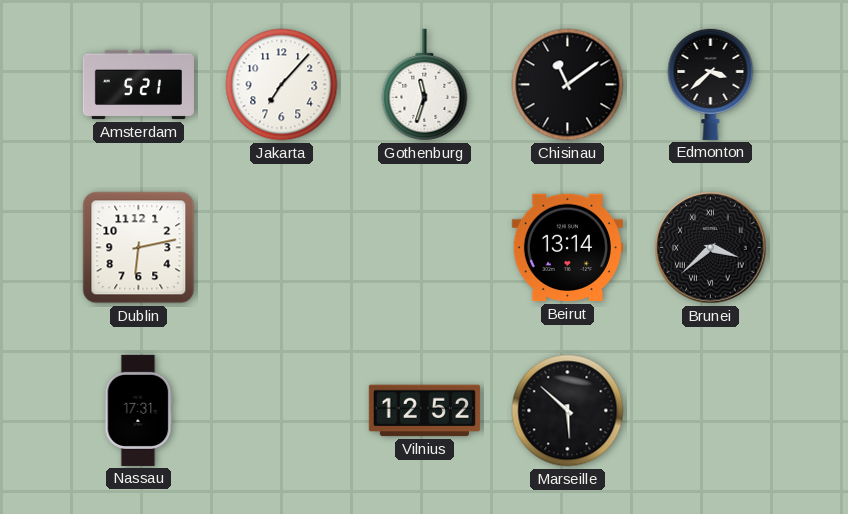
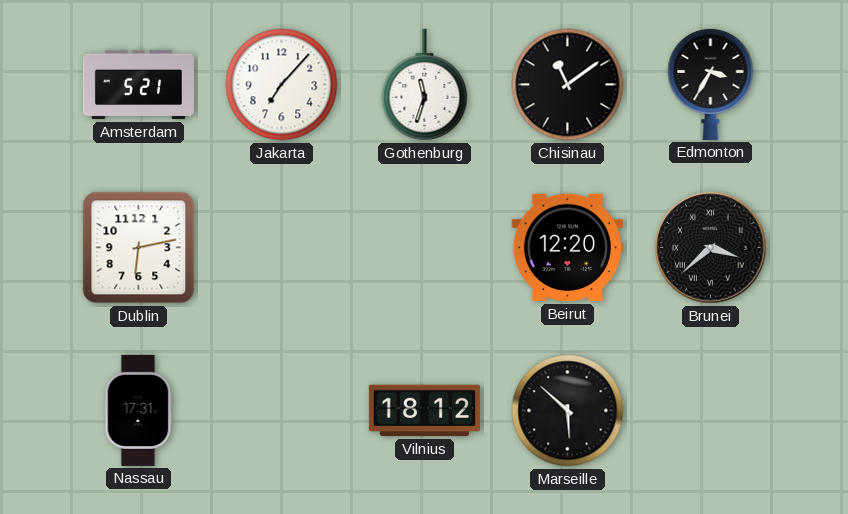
Edmonton: 3:38 -> 3:35 (711, 84)
Beirut: 13:14 -> 12:20 (567, 248)
Vilnius: 12:52 -> 18:12 (424, 411)
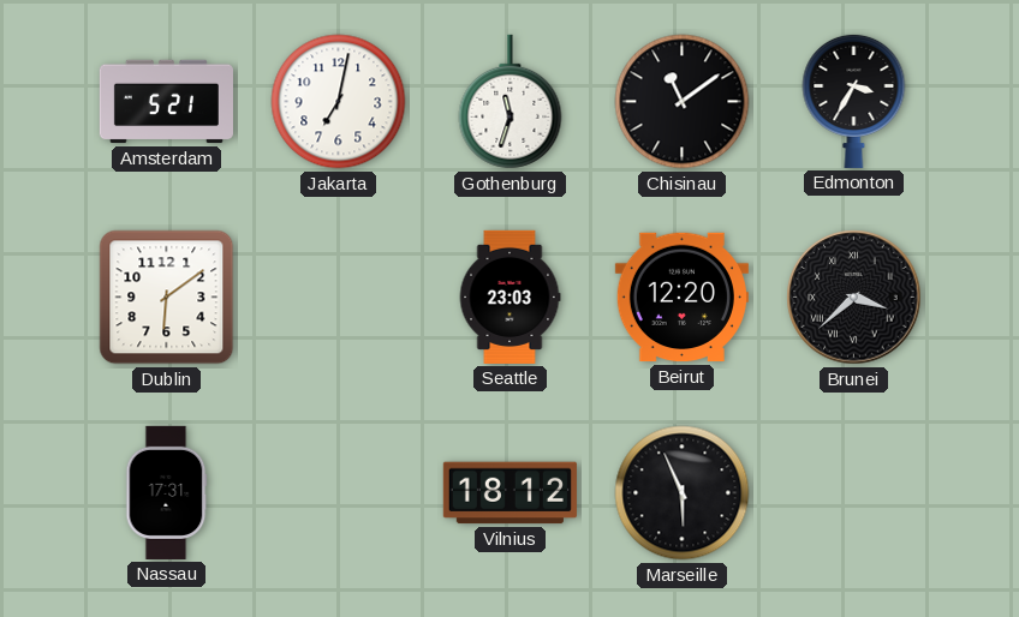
Jakarta: 7:07 -> 7:02 (339, 102)
Dublin: 6:13 -> 6:09 (167, 298)
Seattle: none -> 23:03 (509, 296)
Marseille: 5:52 -> 5:56 (683, 493)
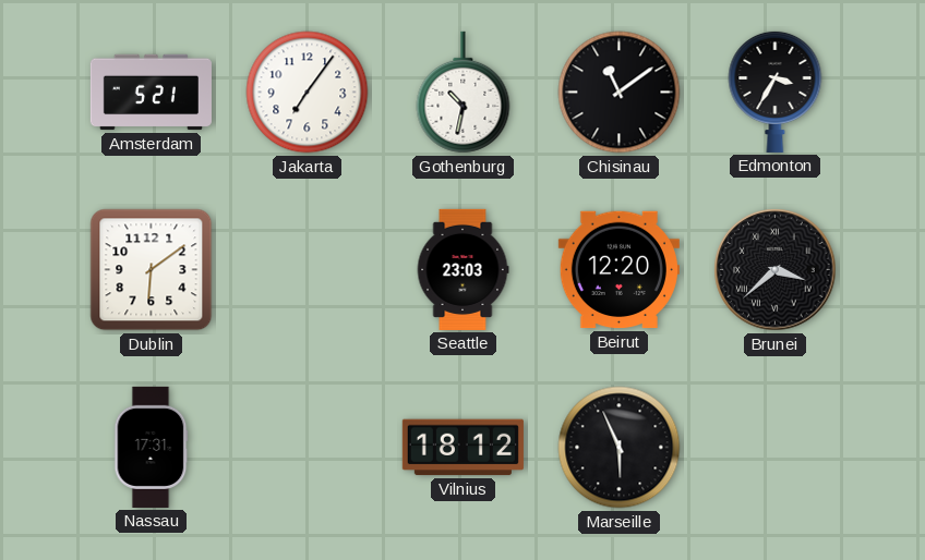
Jakarta: 7:02 -> 7:06 (308, 93)
Gothenburg: 11:33 -> 10:32 (464, 93)
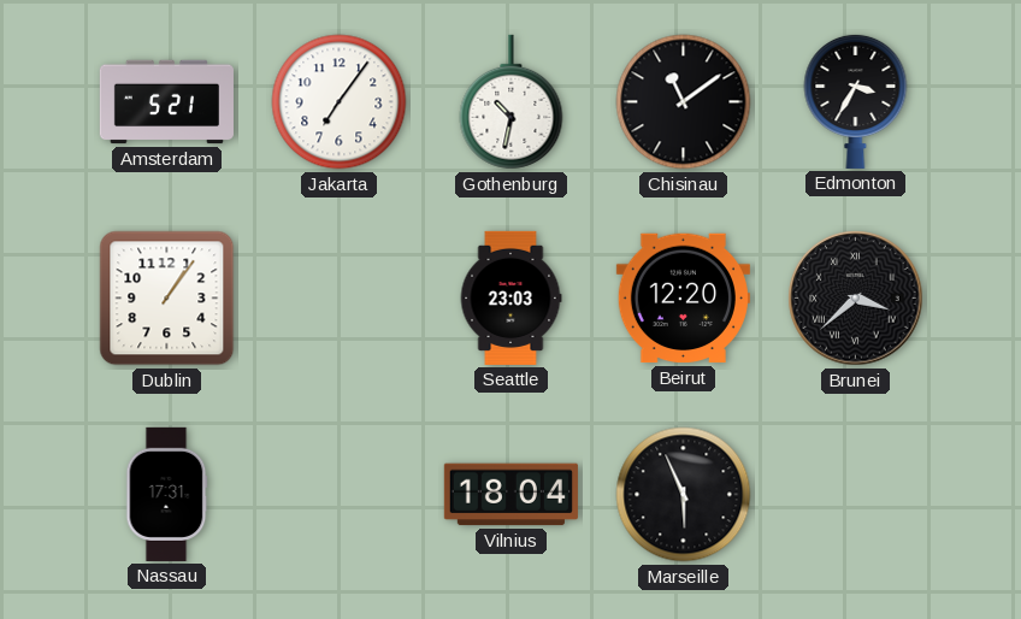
Dublin: 6:09 -> 1:06 (167, 299)
Vilnius: 18:12 -> 18:04 (511, 495)
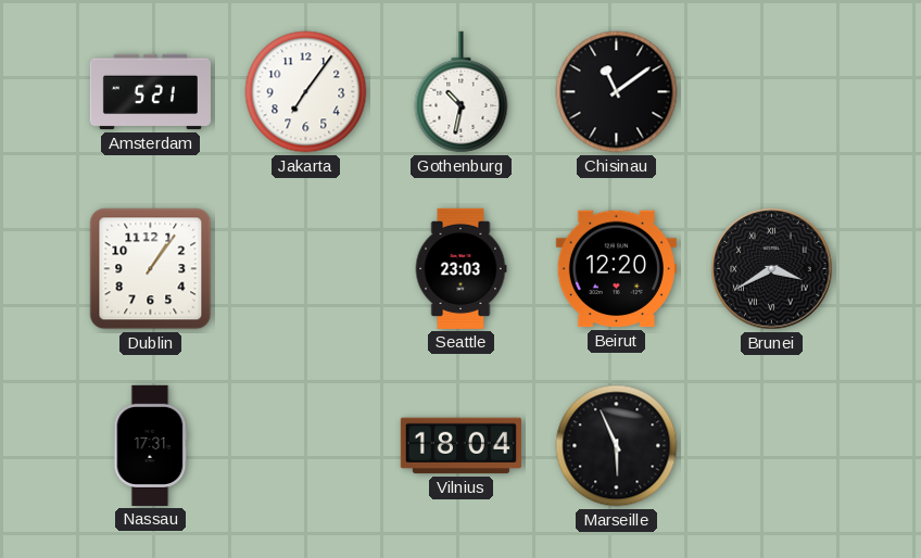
Edmonton: 3:35 -> none (856, 101)
Brunei: 3:38 -> 3:40 (772, 269)
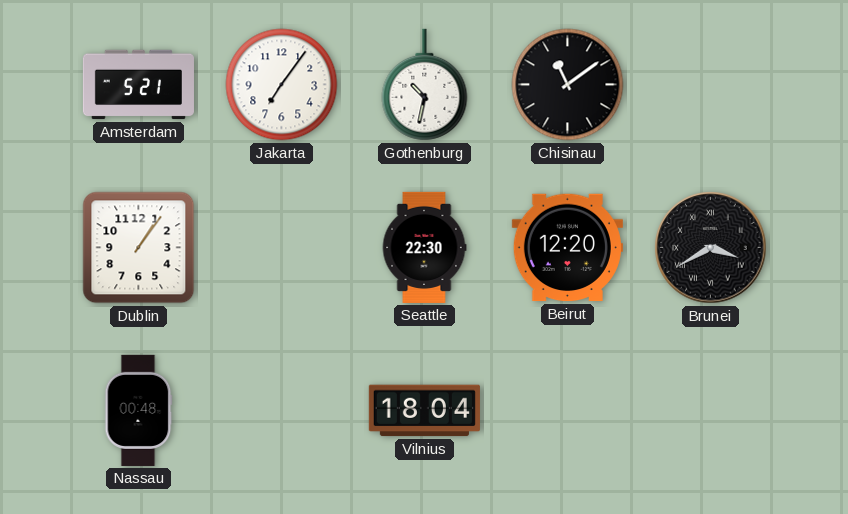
Seattle: 23:03 -> 22:30 (424, 247)
Nassau: 17:31 -> 00:48 (138, 410)
Marseille: 5:56 -> none (617, 446)
